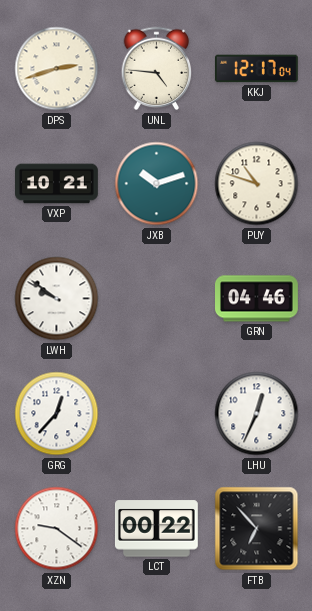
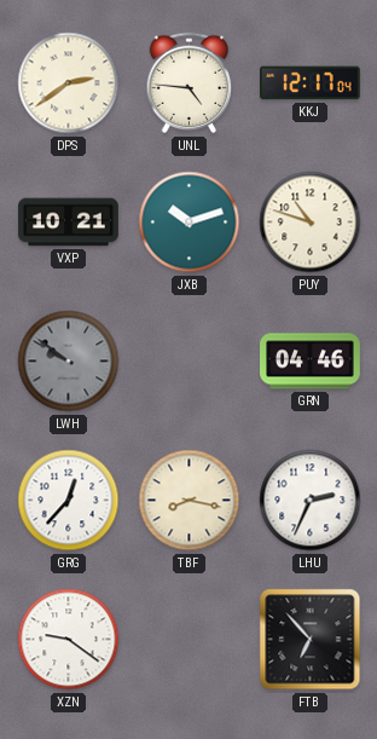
DPS: 2:42 -> 2:39 (69, 83)
LWH dial: white -> grey (69, 362)
TBF: none -> 8:17 (190, 501)
LHU: 12:34 -> 2:34 (311, 501)
LCT: 00:22 -> none (156, 529)
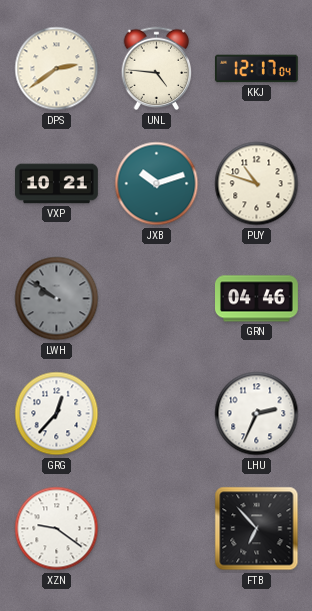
TBF: 8:17 -> none (190, 501)
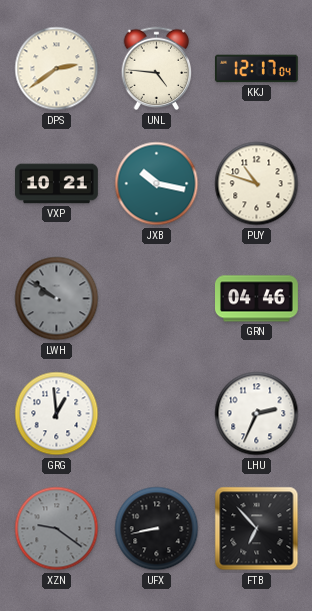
JXB: 10:12 -> 10:17 (157, 184)
GRG: 12:37 -> 12:59 (57, 414)
XZN dial: white -> grey (57, 529)
UFX: none -> 8:43 (157, 529)
